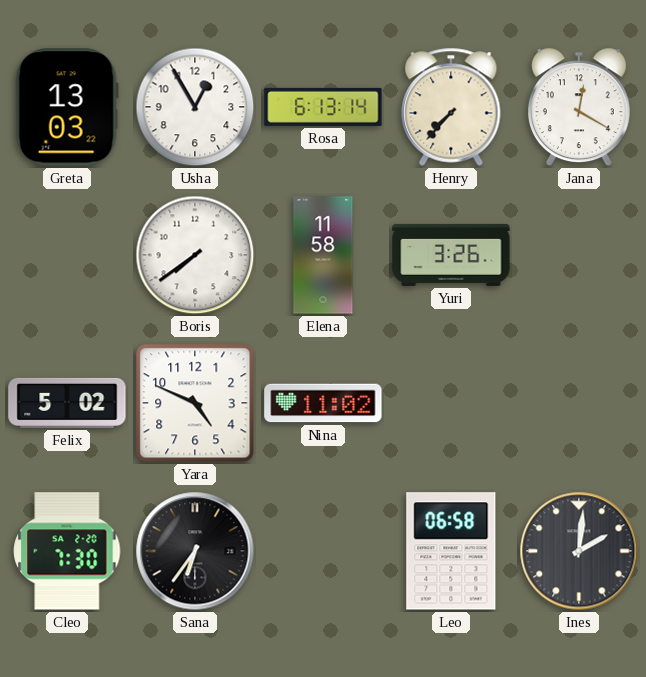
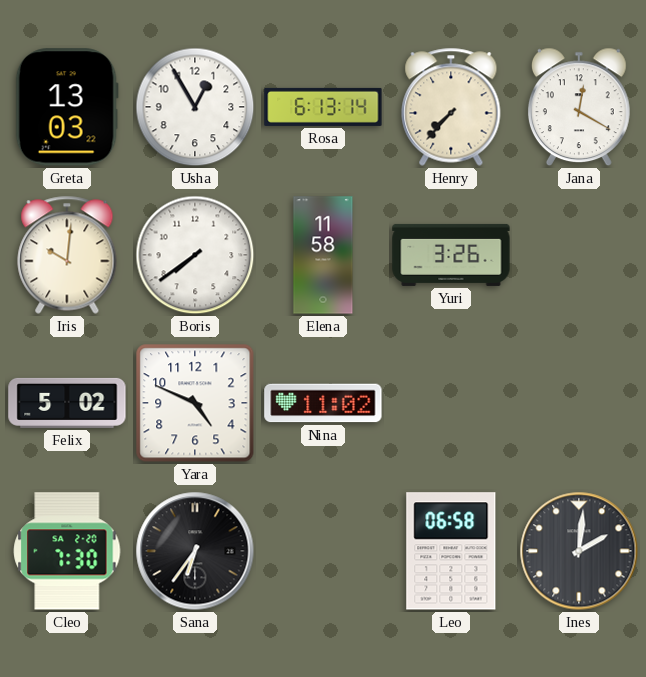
Iris: none -> 10:01 (67, 255)
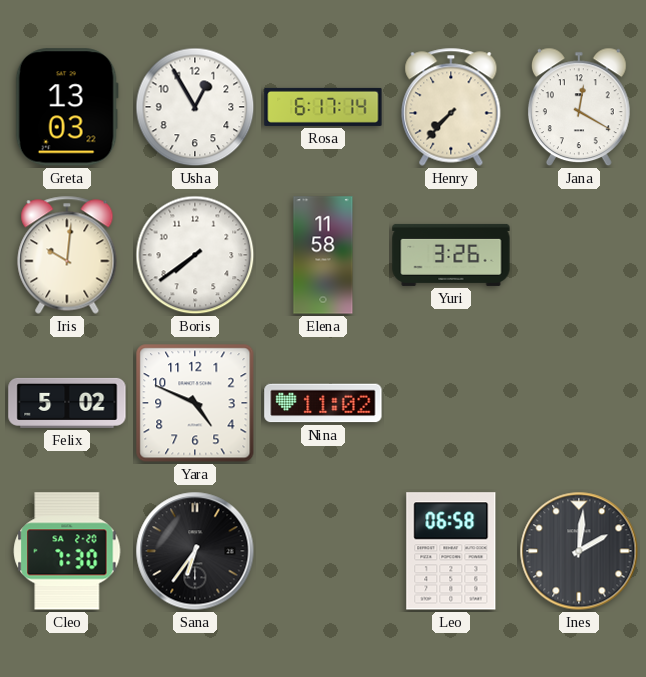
Rosa: 6:13 -> 6:17 (323, 107)
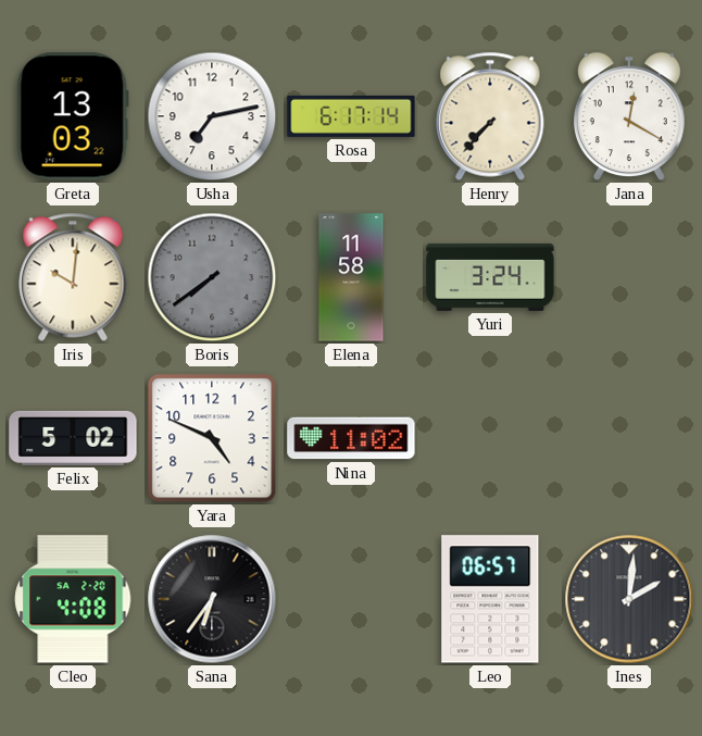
Usha: 12:55 -> 7:13 (212, 116)
Boris dial: white -> grey (212, 277)
Yuri: 3:26 -> 3:24 (490, 277)
Cleo: 7:30 -> 4:08 (73, 599)
Leo: 06:58 -> 06:57 (490, 599)
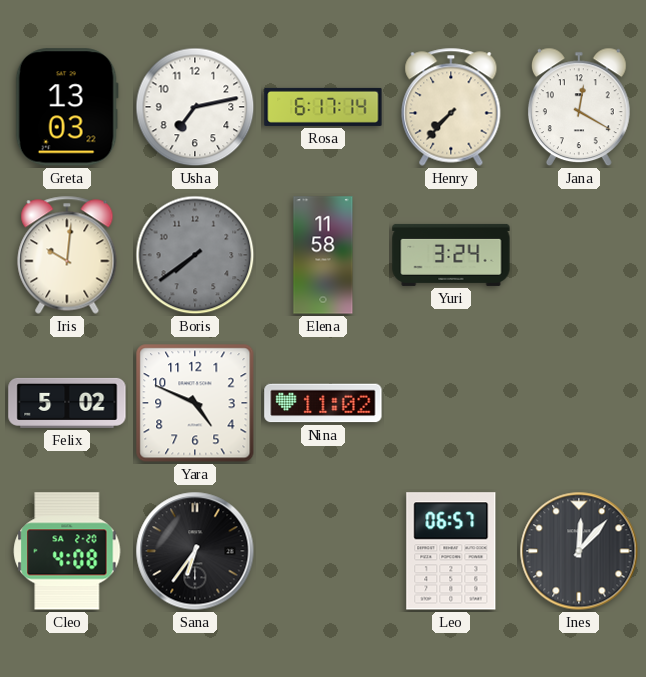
Ines: 2:01 -> 12:07 (579, 551)
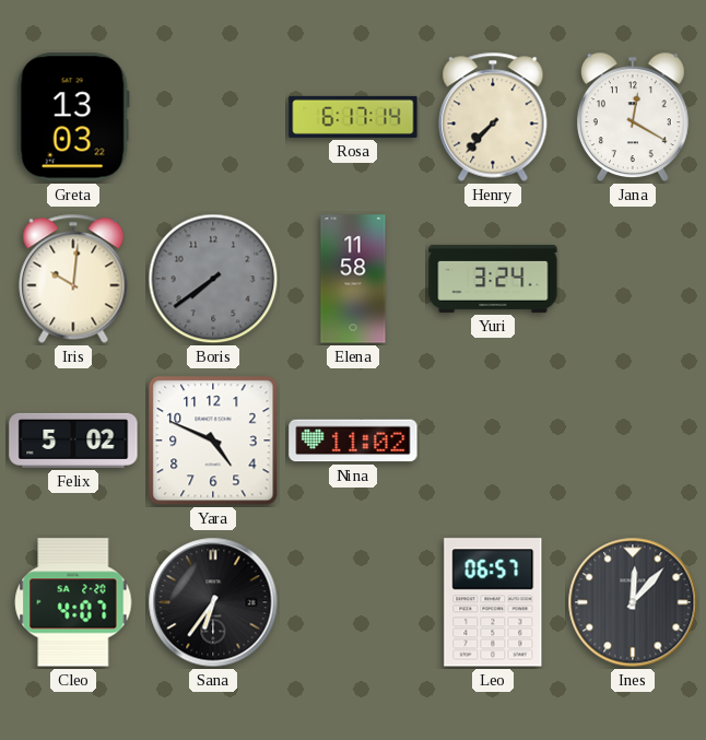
Usha: 7:13 -> none (195, 107)
Cleo: 4:08 -> 4:07 (73, 602)
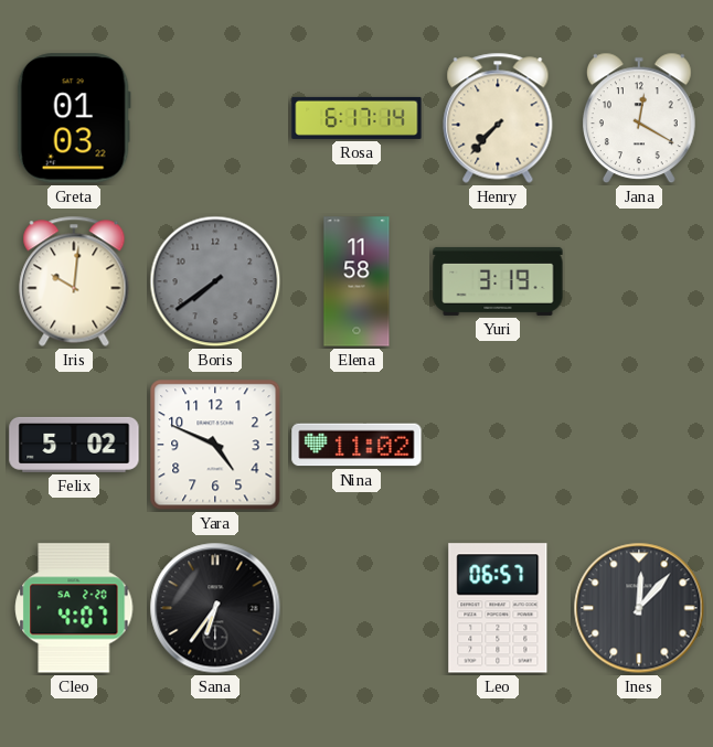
Greta: 13:03 -> 01:03 (74, 118)
Yuri: 3:24 -> 3:19 (498, 281)
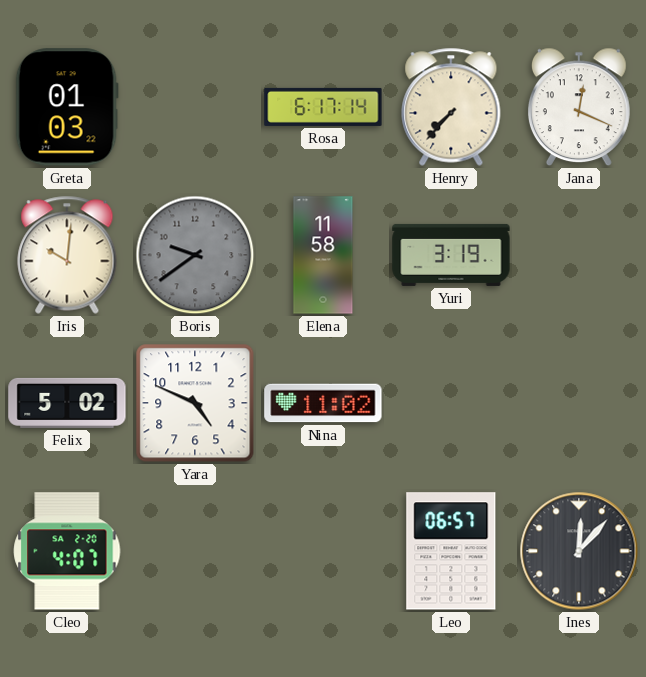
Jana: 12:20 -> 12:19 (579, 107)
Boris: 7:39 -> 9:39 (195, 255)
Sana: 6:36 -> none (215, 608)
